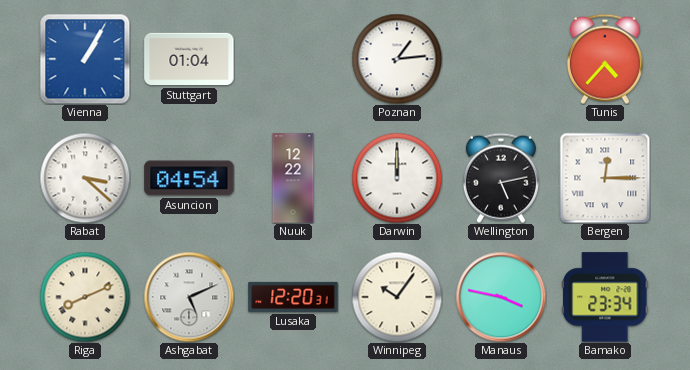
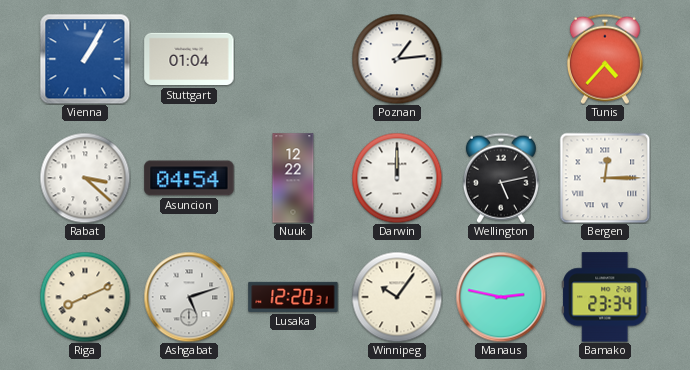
Ashgabat: 5:11 -> 5:12 (189, 297)
Manaus: 3:47 -> 2:47 (501, 297)
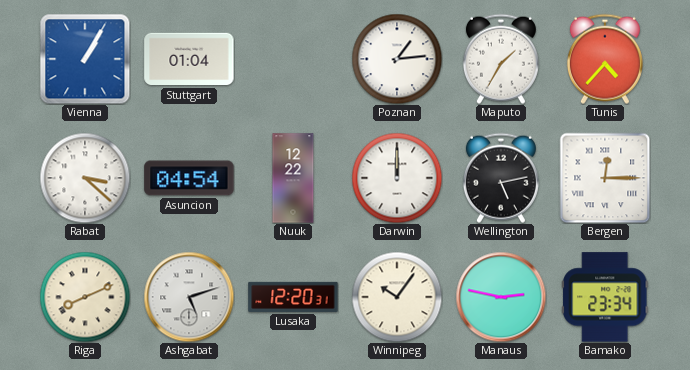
Maputo: none -> 1:35 (501, 59)
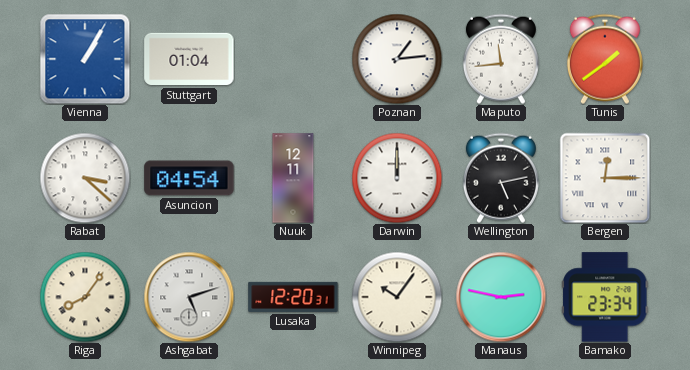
Maputo: 1:35 -> 11:44 (501, 59)
Tunis: 4:37 -> 1:39 (605, 59)
Nuuk: 12:22 -> 12:11 (293, 178)
Riga: 8:11 -> 8:06 (85, 297)
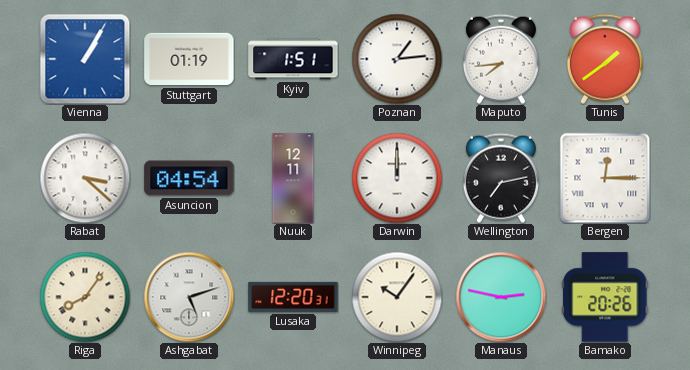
Stuttgart: 01:04 -> 01:19 (189, 59)
Kyiv: none -> 1:51 (293, 59)
Maputo: 11:44 -> 7:44 (501, 59)
Wellington: 5:13 -> 7:13 (501, 178)
Bamako: 23:34 -> 20:26 (606, 297)
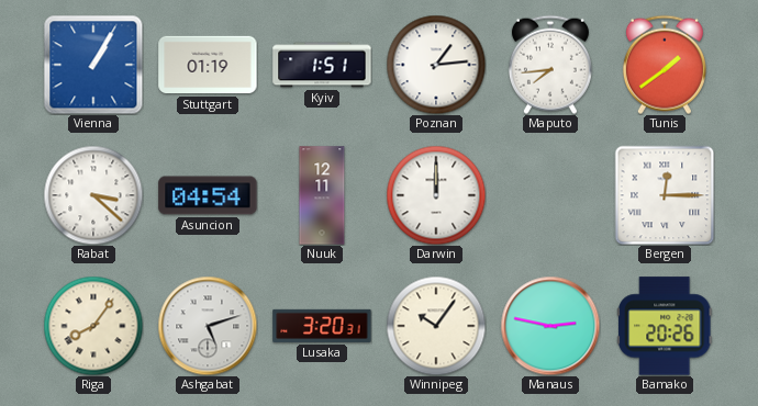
Wellington: 7:13 -> none (501, 178)
Lusaka: 12:20 -> 3:20 (322, 326)
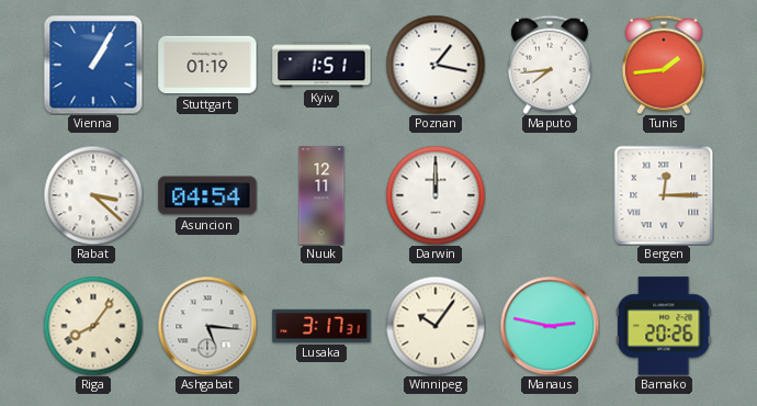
Poznan: 1:14 -> 1:17 (436, 65)
Tunis: 1:39 -> 1:44 (664, 65)
Ashgabat: 5:12 -> 5:16 (207, 326)
Lusaka: 3:20 -> 3:17 (321, 326)
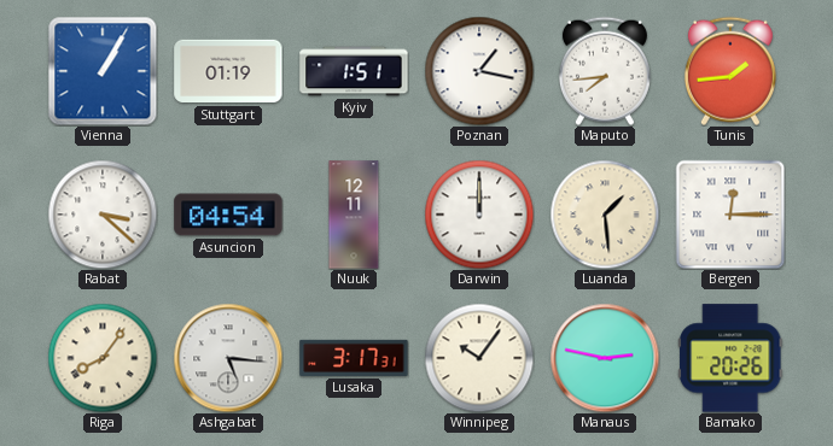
Luanda: none -> 1:29 (605, 215)
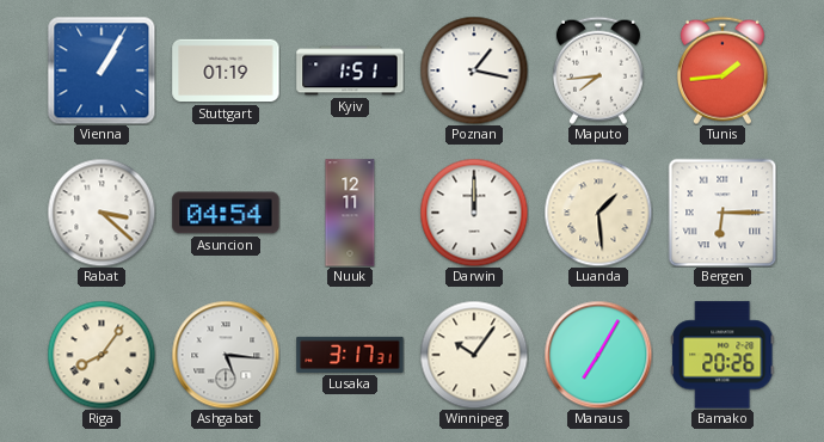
Bergen: 12:15 -> 6:15 (722, 213)
Manaus: 2:47 -> 7:05 (598, 355)
